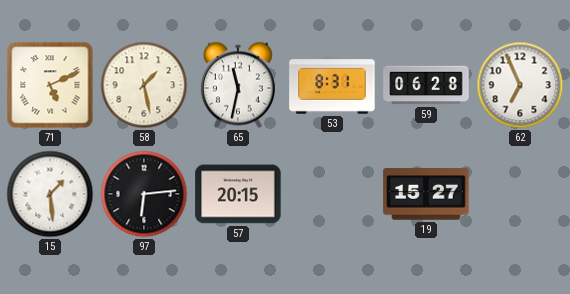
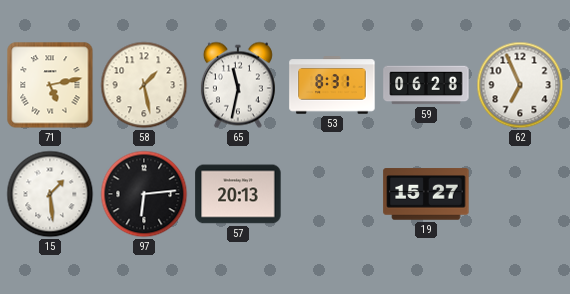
71: 5:11 -> 5:13 (50, 85)
57: 20:15 -> 20:13 (238, 194)
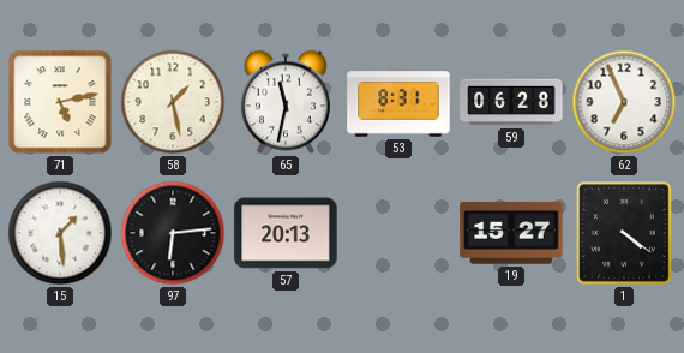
1: none -> 4:21 (624, 234)
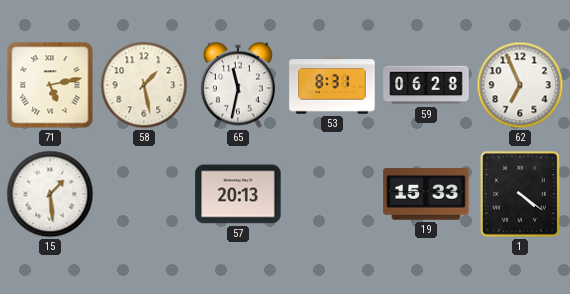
97: 6:14 -> none (173, 233)
19: 15:27 -> 15:33 (426, 194)
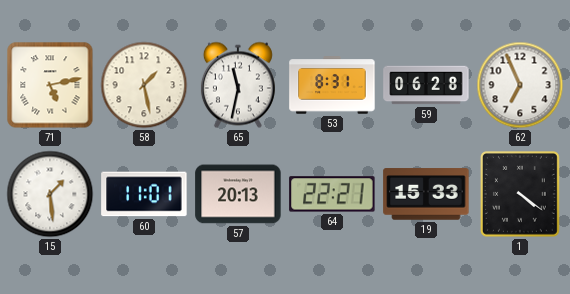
60: none -> 11:01 (144, 194)
64: none -> 22:21 (332, 194)
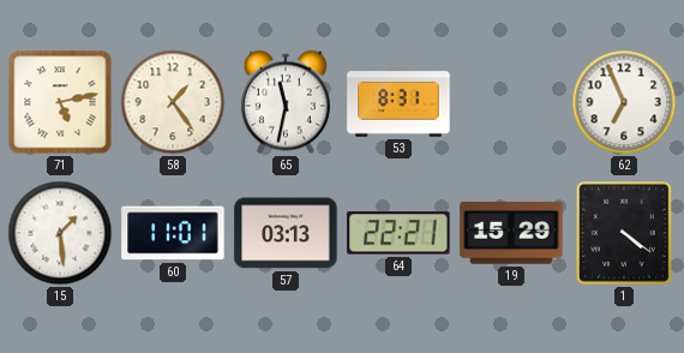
58: 1:28 -> 1:24 (173, 102)
59: 06:28 -> none (426, 85)
57: 20:13 -> 03:13 (286, 233)
19: 15:33 -> 15:29 (511, 233)
